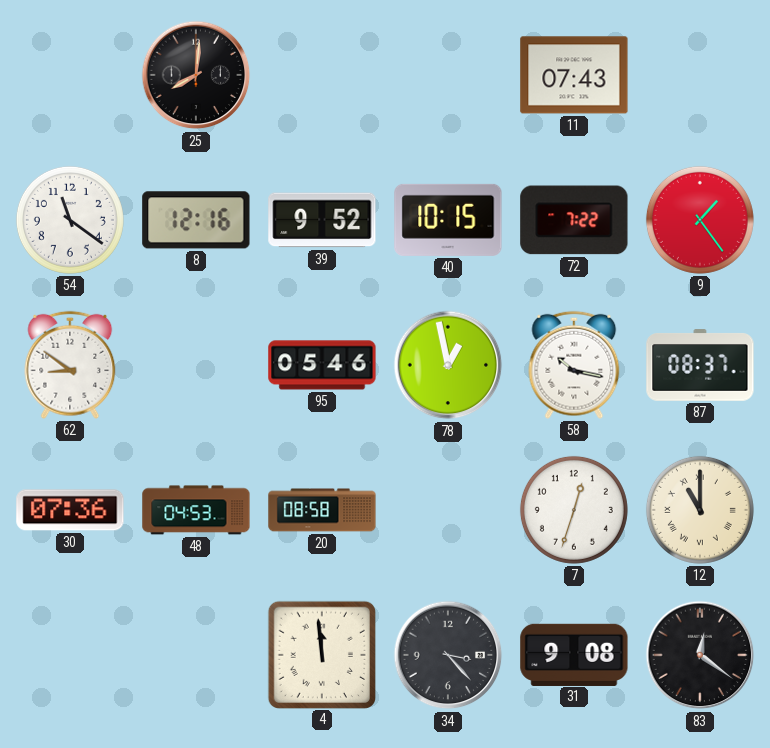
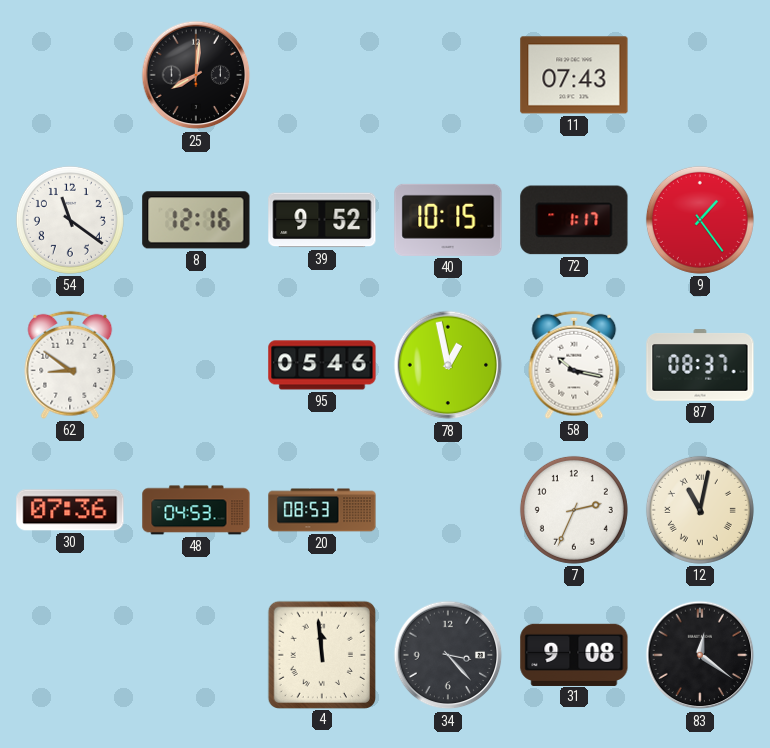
72: 7:22 -> 1:17 (574, 220)
20: 08:58 -> 08:53 (322, 510)
7: 12:33 -> 2:34 (574, 510)
12: 11:00 -> 11:02 (700, 510)
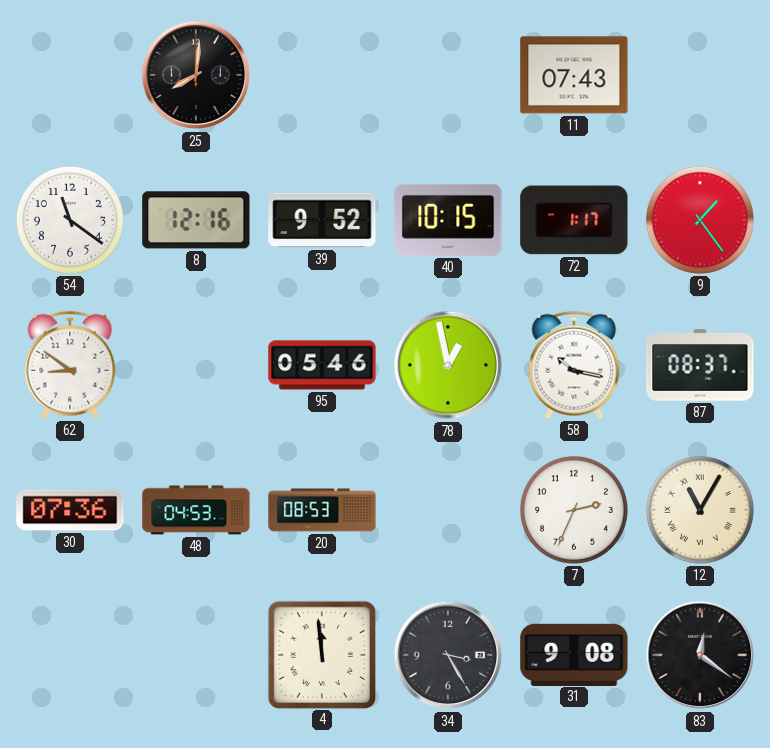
12: 11:02 -> 11:05 (700, 510)
34: 3:23 -> 3:25 (448, 655)
